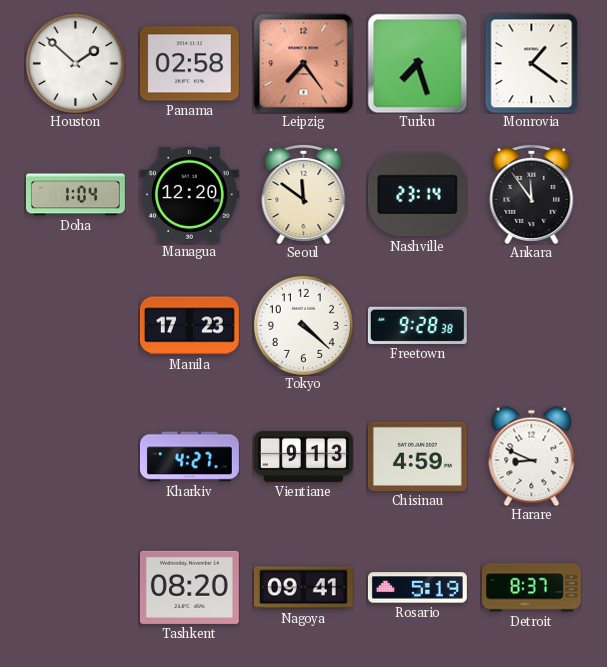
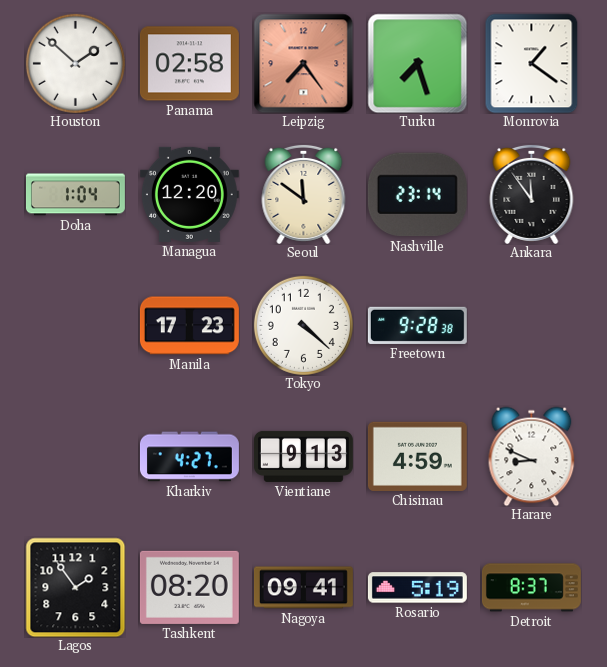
Lagos: none -> 1:54 (75, 587)
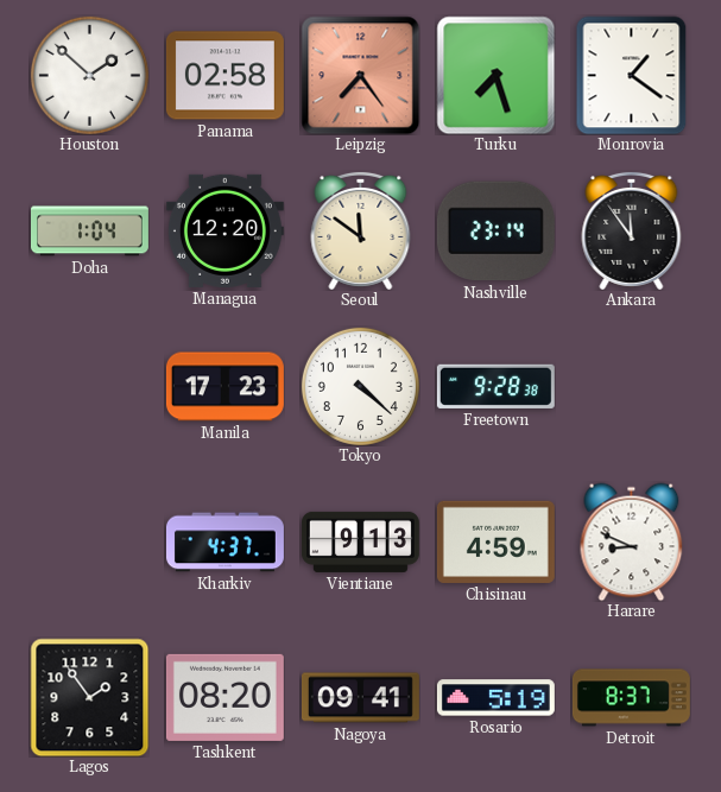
Kharkiv: 4:27 -> 4:37 (224, 543)
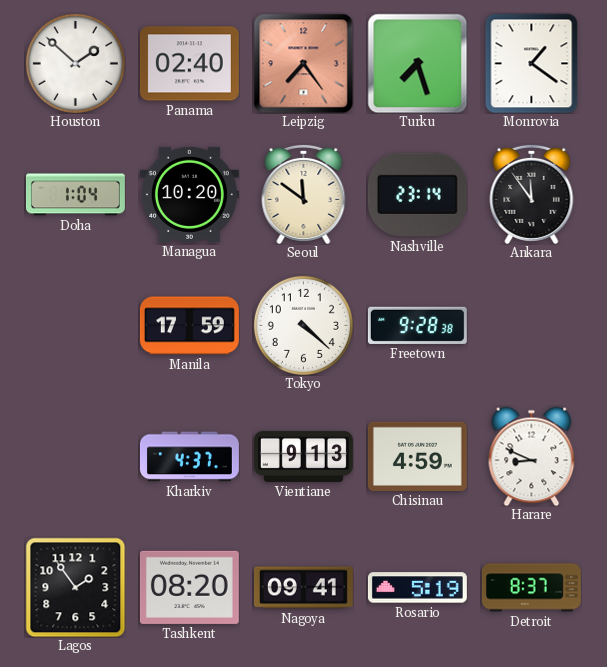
Panama: 02:58 -> 02:40 (189, 64)
Managua: 12:20 -> 10:20 (189, 194)
Manila: 17:23 -> 17:59 (189, 326)
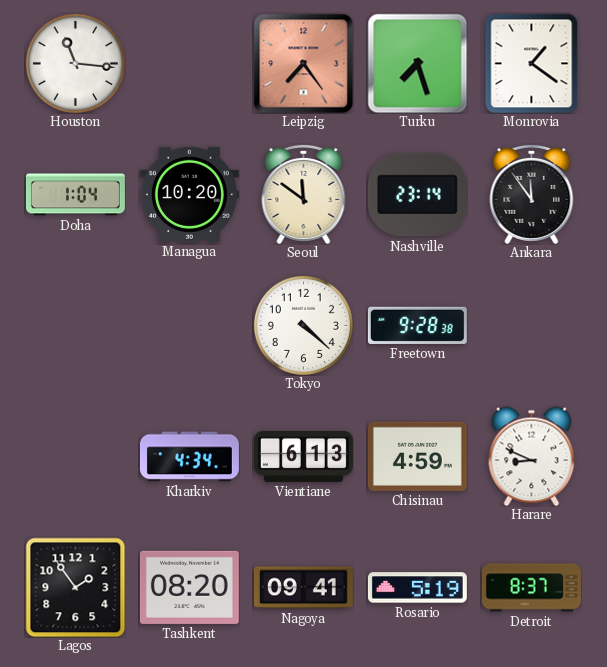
Houston: 1:52 -> 11:16 (75, 63)
Panama: 02:40 -> none (189, 64)
Manila: 17:59 -> none (189, 326)
Kharkiv: 4:37 -> 4:34 (189, 457)
Vientiane: 9:13 -> 6:13 (303, 456)
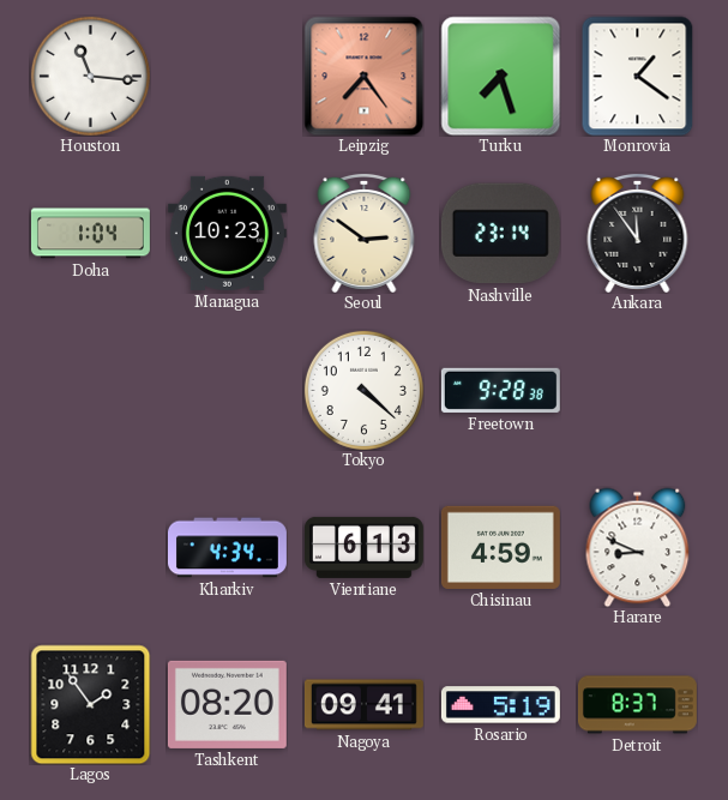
Managua: 10:20 -> 10:23 (227, 233)
Seoul: 11:51 -> 2:51 (365, 233)
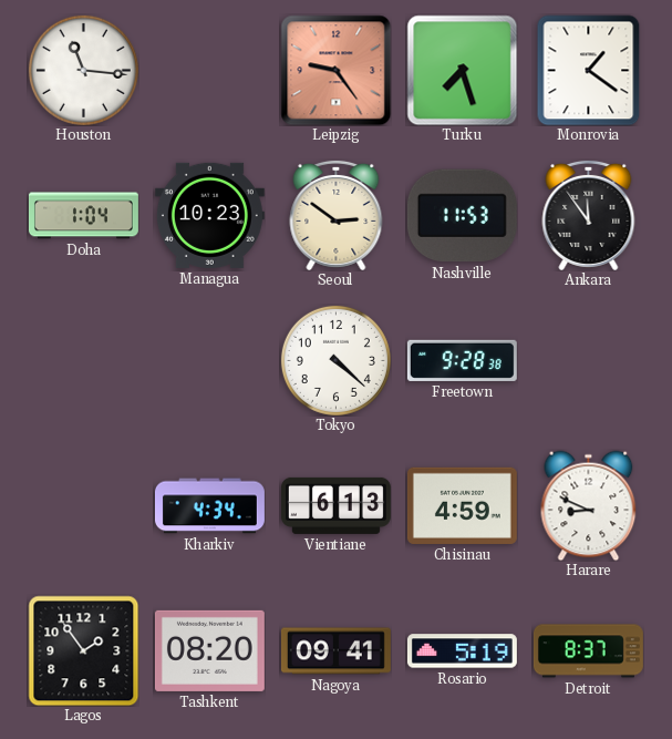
Leipzig: 7:24 -> 9:24 (335, 70)
Nashville: 23:14 -> 11:53 (462, 216)
